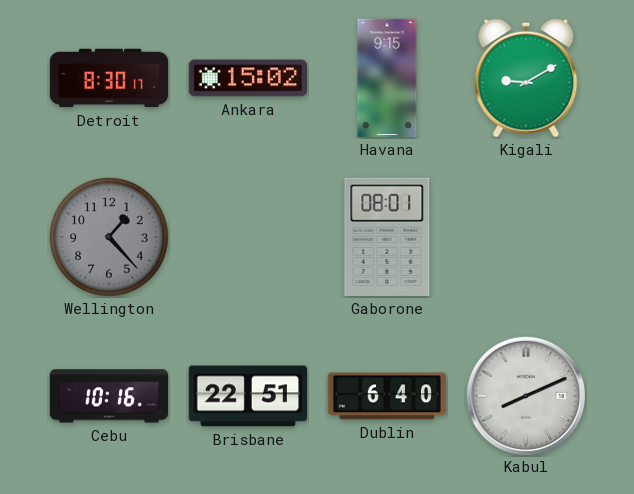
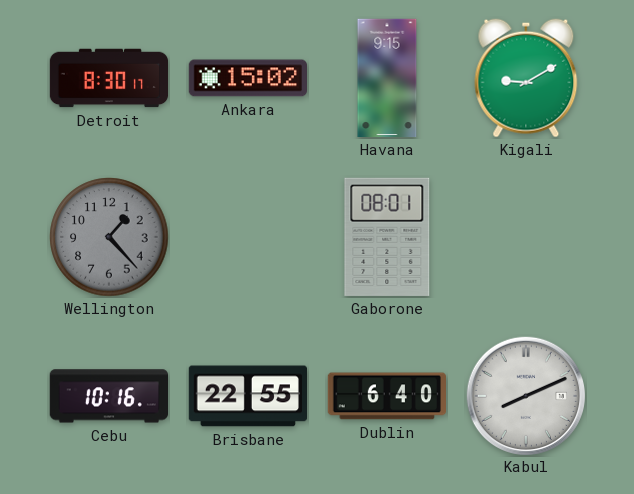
Brisbane: 22:51 -> 22:55 (247, 396)
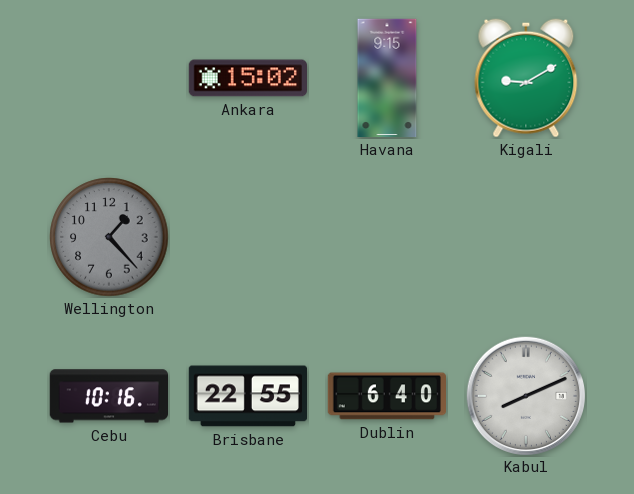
Detroit: 8:30 -> none (109, 78)
Gaborone: 08:01 -> none (387, 237)
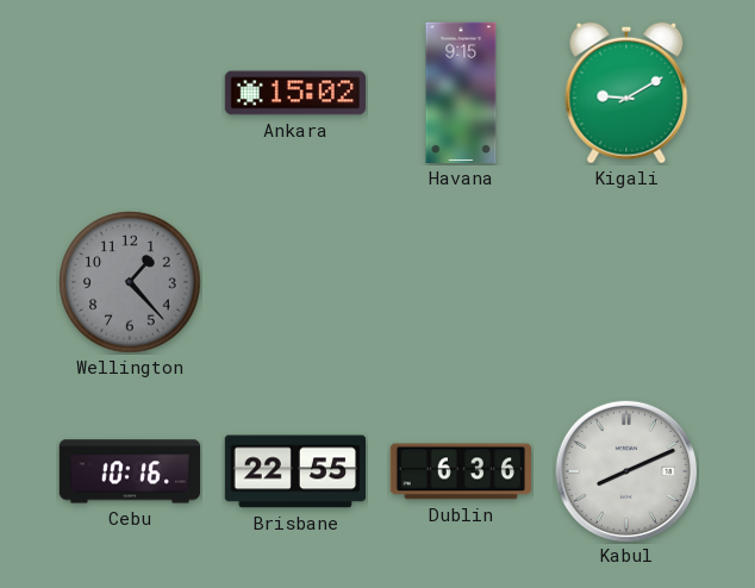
Dublin: 6:40 -> 6:36 (460, 471)
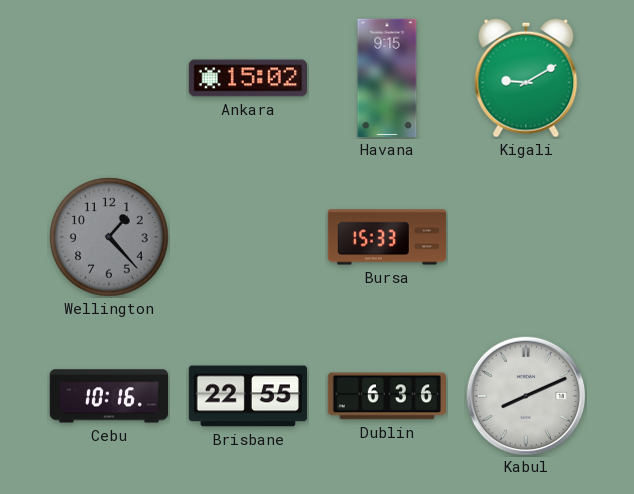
Bursa: none -> 15:33 (387, 237)
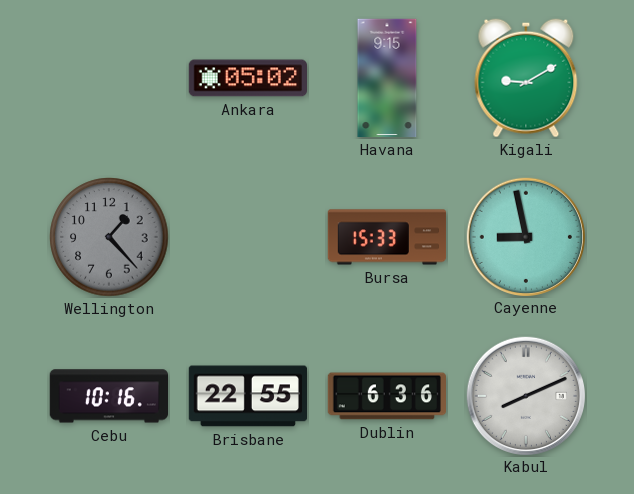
Ankara: 15:02 -> 05:02 (247, 78)
Cayenne: none -> 8:58 (525, 236)
